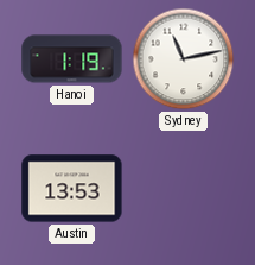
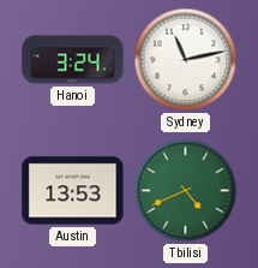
Hanoi: 1:19 -> 3:24 (73, 60)
Tbilisi: none -> 4:41 (186, 191)
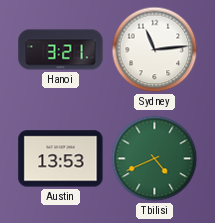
Hanoi: 3:24 -> 3:21 (61, 50)
Sydney: 11:13 -> 11:14 (155, 50)
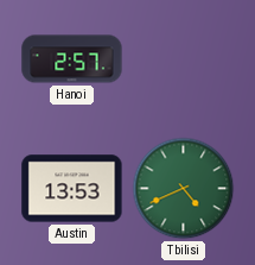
Hanoi: 3:21 -> 2:57 (72, 59)
Sydney: 11:14 -> none (155, 50)
